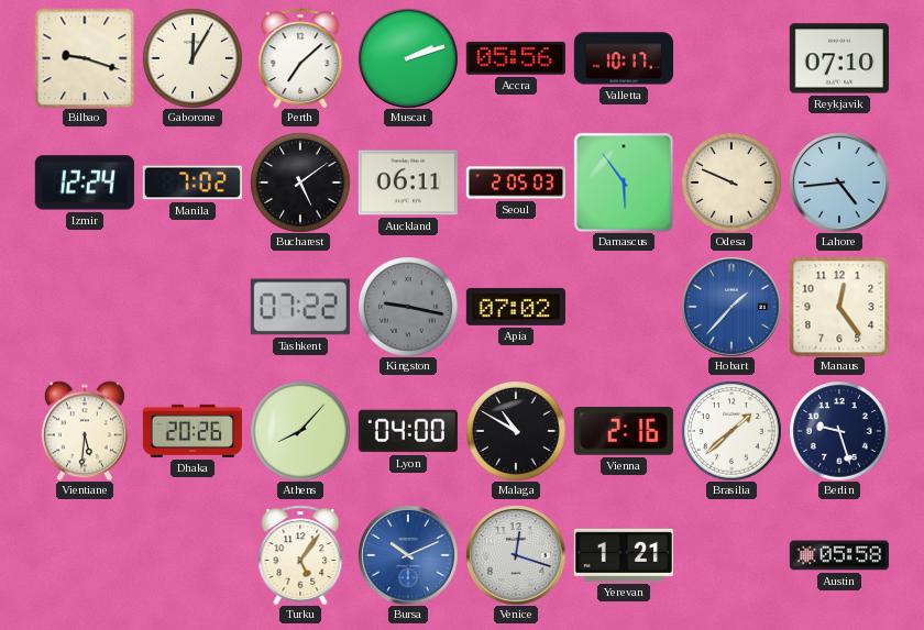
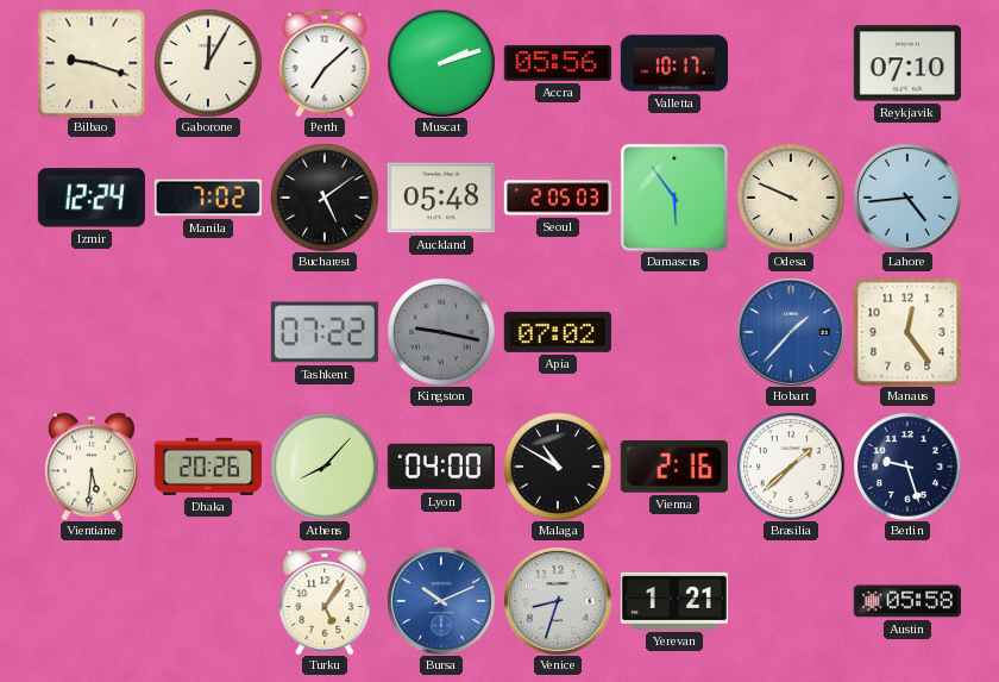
Auckland: 06:11 -> 05:48 (441, 198)
Venice: 12:18 -> 8:33 (558, 601)
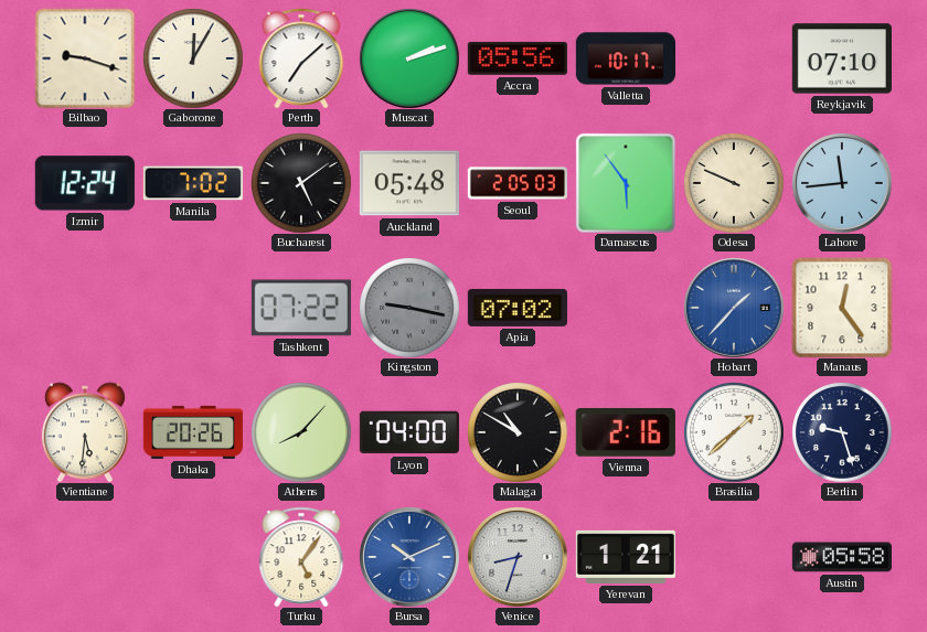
Lahore: 4:44 -> 11:44 (842, 183)
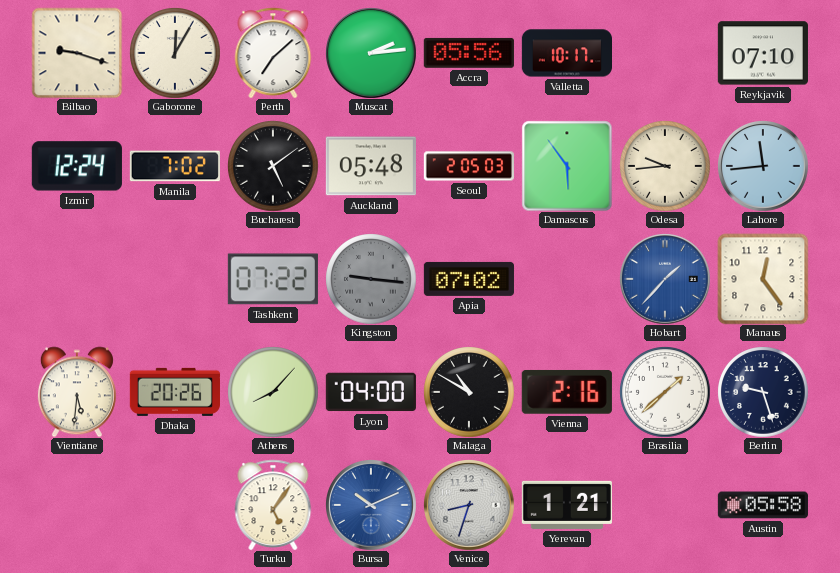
Muscat: 2:12 -> 2:14 (371, 53)
Odesa: 9:49 -> 9:44 (665, 166)
Kingston: 9:17 -> 9:16 (371, 279)
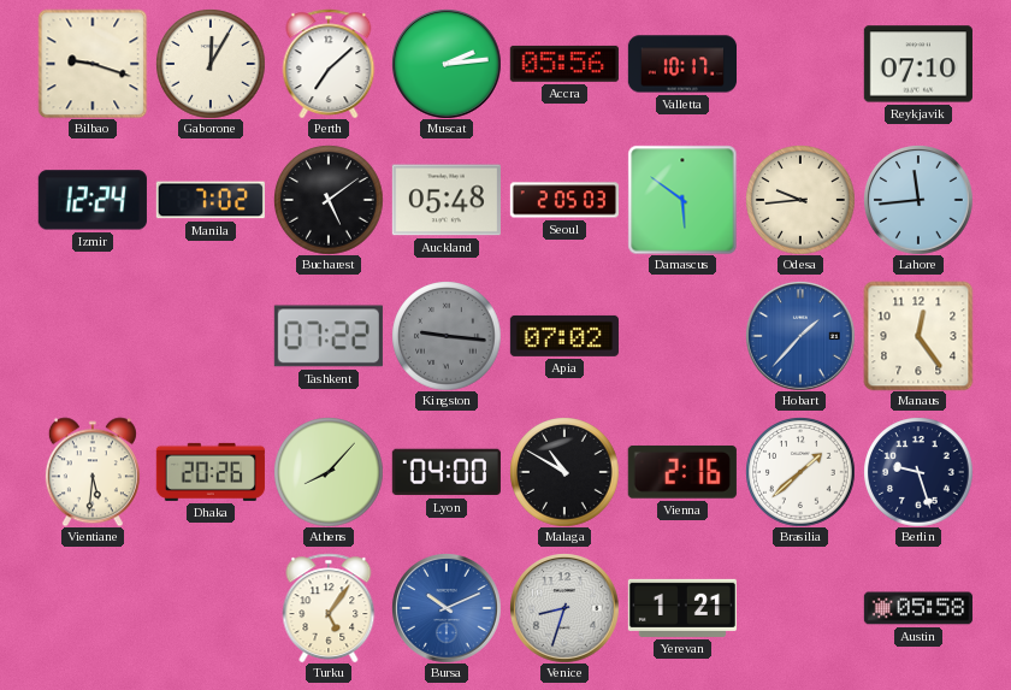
Damascus: 5:54 -> 5:51 (682, 200)
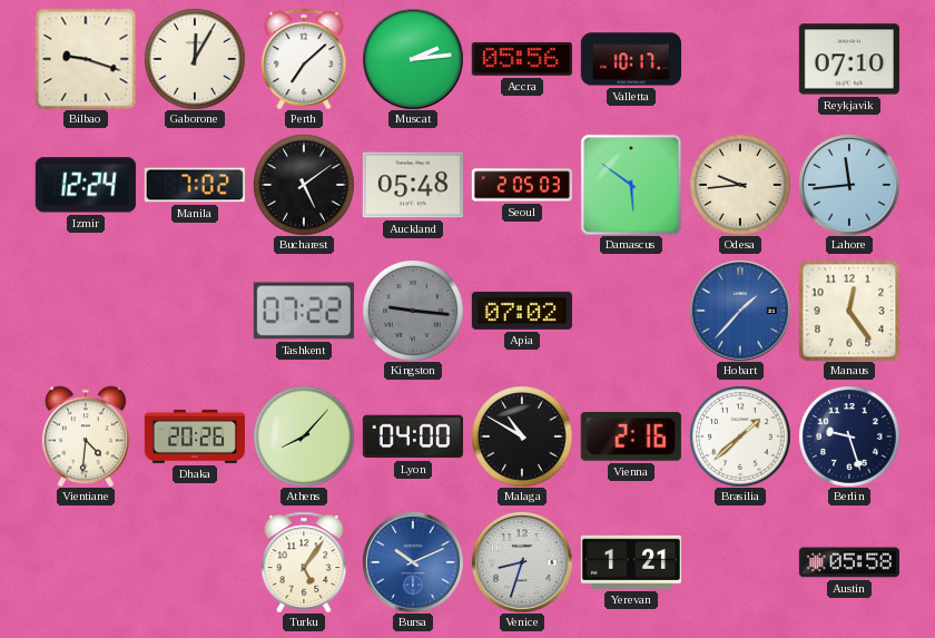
Vientiane: 5:31 -> 4:31 (86, 436)
